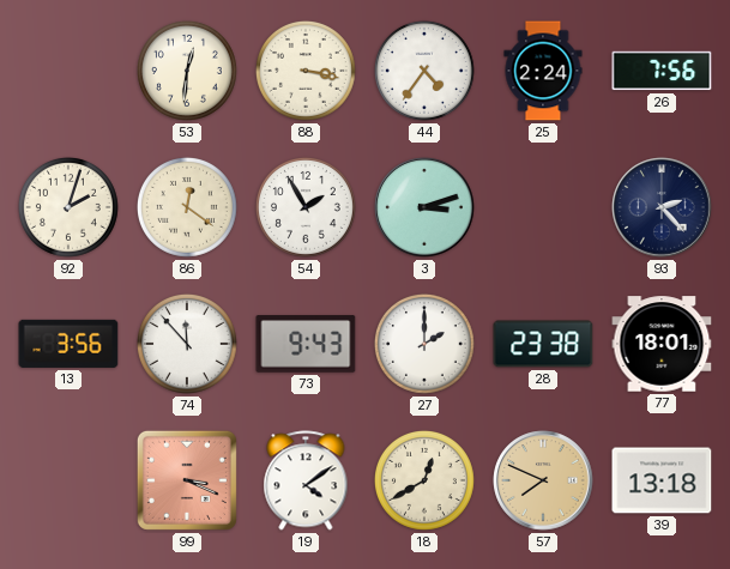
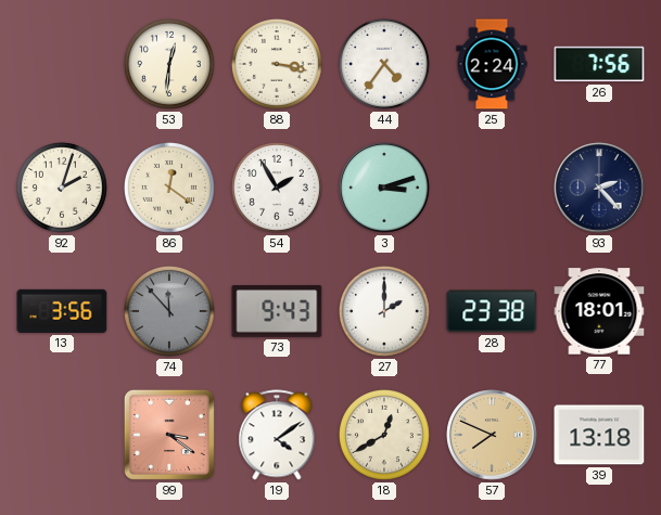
74 dial: white -> grey (169, 311)
99: 3:19 -> 3:21 (169, 435)
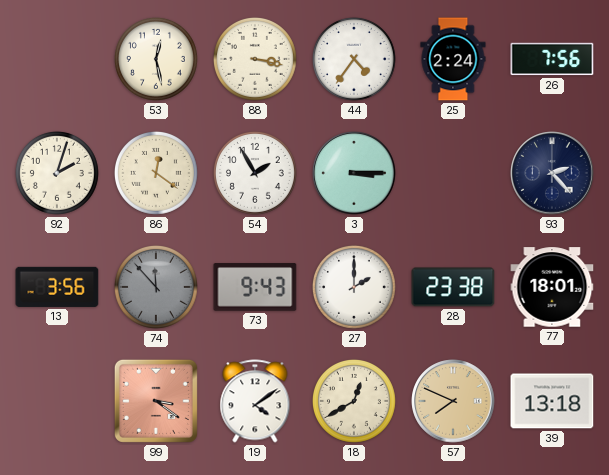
53: 12:31 -> 12:28 (156, 59)
3: 3:12 -> 3:15 (354, 173)
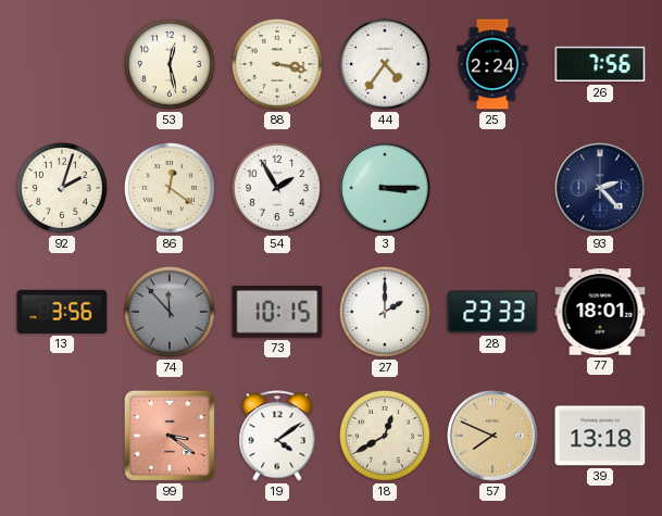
73: 9:43 -> 10:15 (277, 312)
28: 23:38 -> 23:33 (492, 312)
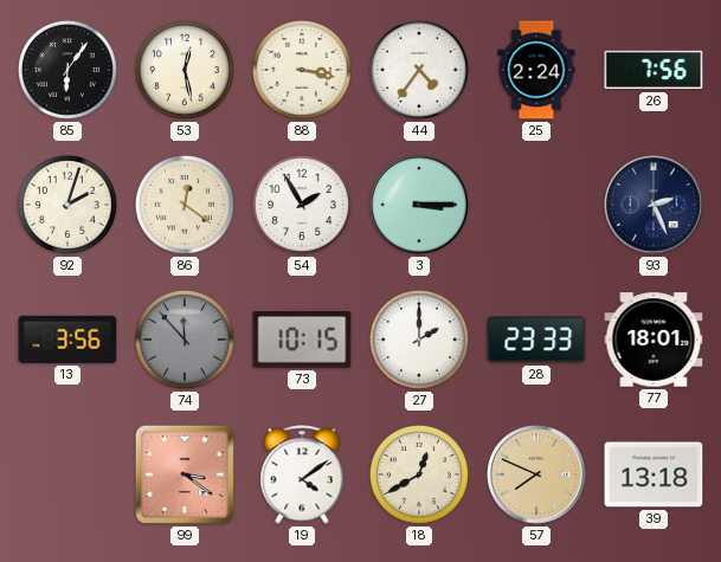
85: none -> 6:06 (67, 70)
93: 2:23 -> 2:26 (654, 205)
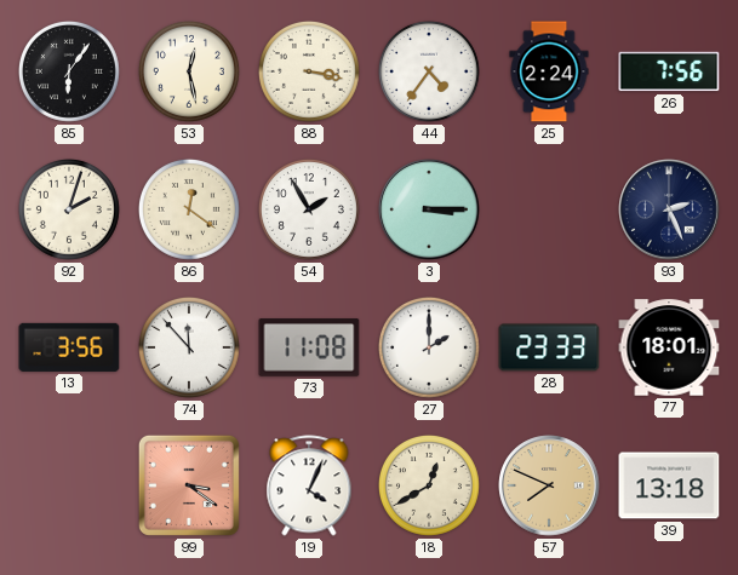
74 dial: grey -> white (189, 347)
73: 10:15 -> 11:08 (309, 347)
19: 4:09 -> 4:04 (309, 485)
